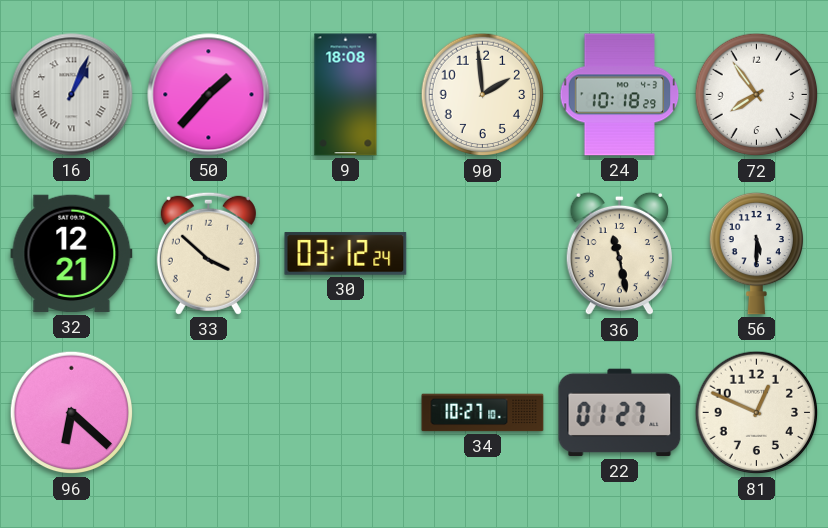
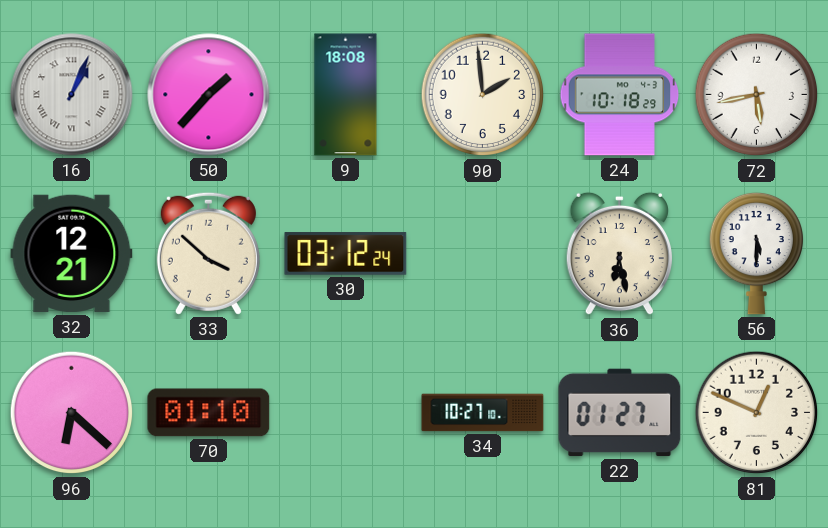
72: 7:54 -> 5:43 (757, 95)
36: 11:28 -> 6:28 (619, 254)
70: none -> 01:10 (209, 413)
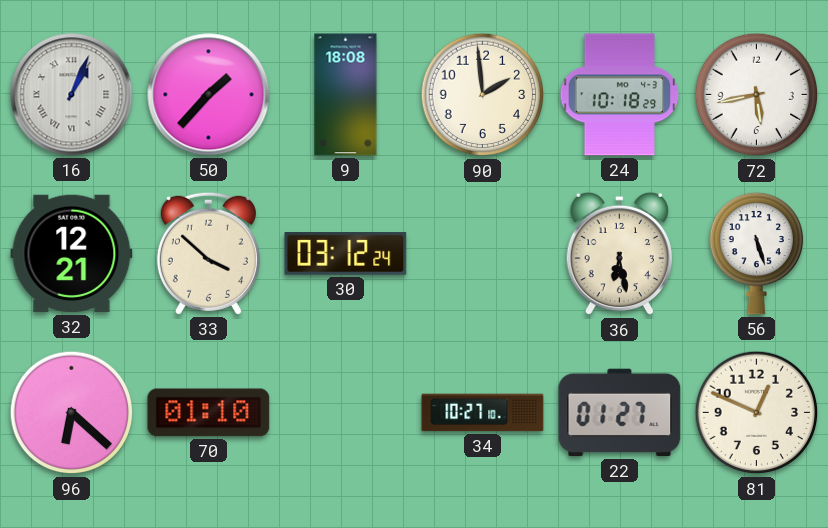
56: 5:30 -> 5:27 (756, 253)
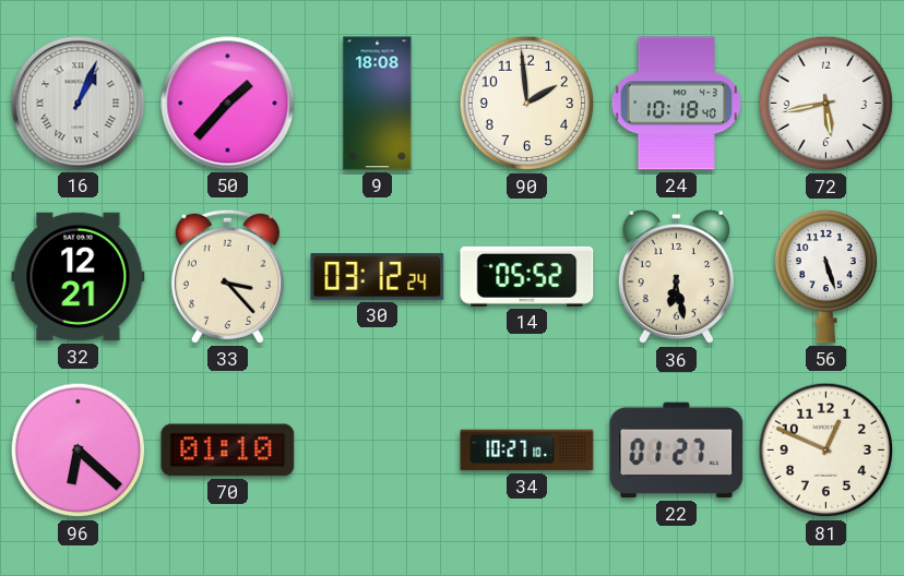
24: 10:18:29 -> 10:18:40 (677, 104)
33: 3:52 -> 3:23 (227, 276)
14: none -> 05:52 (527, 276)
